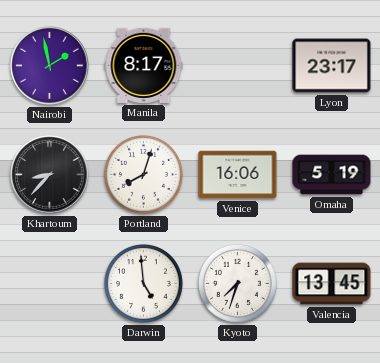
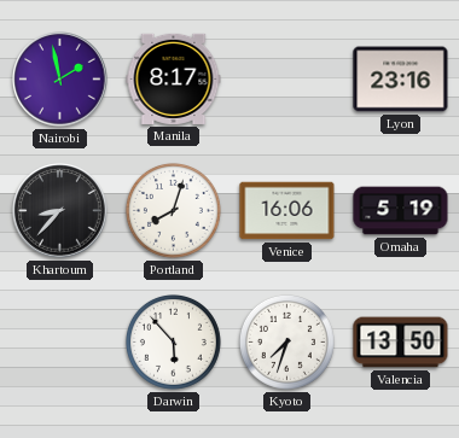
Lyon: 23:17 -> 23:16 (401, 80)
Darwin: 4:59 -> 5:53 (173, 341)
Valencia: 13:45 -> 13:50 (401, 343)
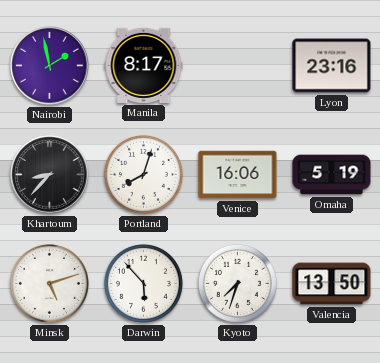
Minsk: none -> 5:12 (49, 283)
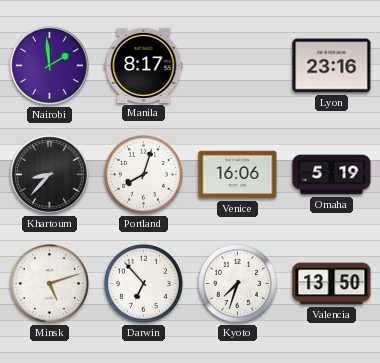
Nairobi: 1:58 -> 1:59 (50, 66)
Darwin: 5:53 -> 6:53 (143, 283)
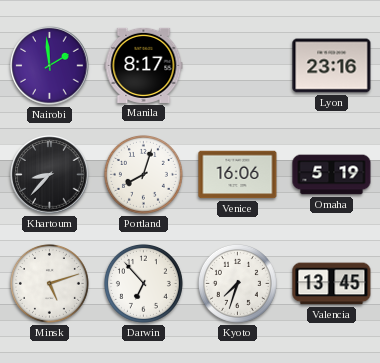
Valencia: 13:50 -> 13:45 (332, 284)
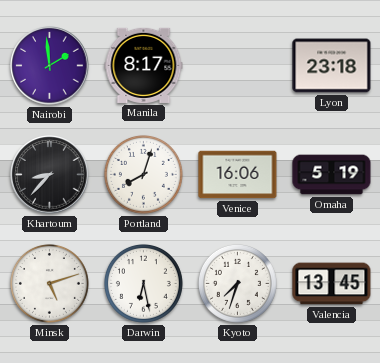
Lyon: 23:16 -> 23:18 (332, 66)
Darwin: 6:53 -> 6:28 (143, 283)
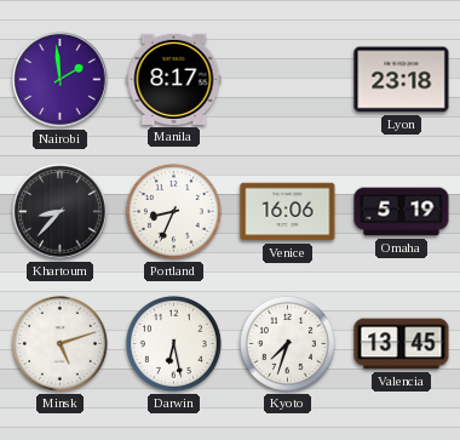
Portland: 8:03 -> 8:34 (173, 211)
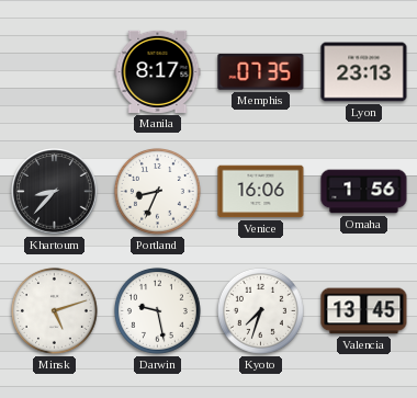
Nairobi: 1:59 -> none (61, 80)
Memphis: none -> 07:35 (261, 72)
Lyon: 23:18 -> 23:13 (364, 72)
Omaha: 5:19 -> 1:56 (364, 192)
Darwin: 6:28 -> 9:28 (157, 310)
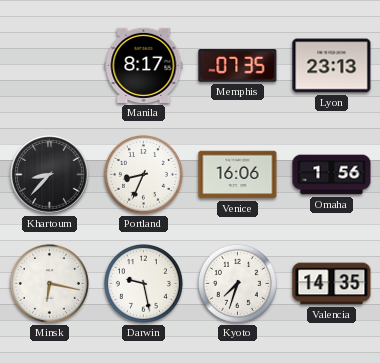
Minsk: 5:12 -> 6:17 (49, 283)
Valencia: 13:45 -> 14:35 (332, 284)
